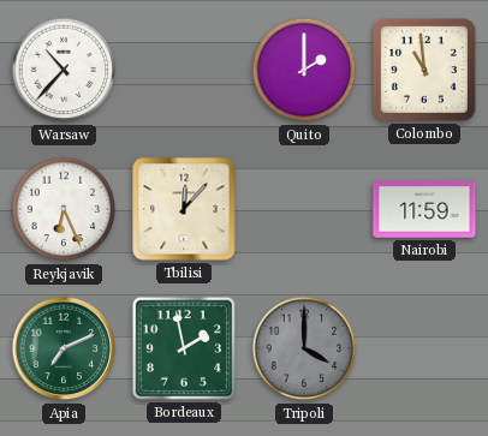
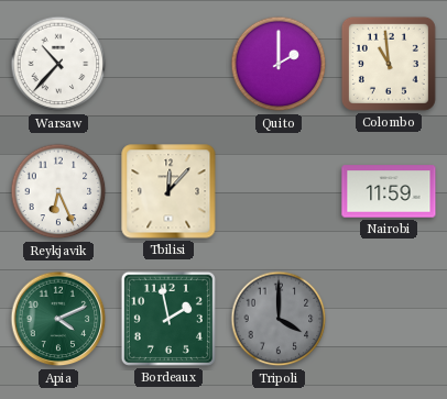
Apia: 7:11 -> 4:11 (58, 319)
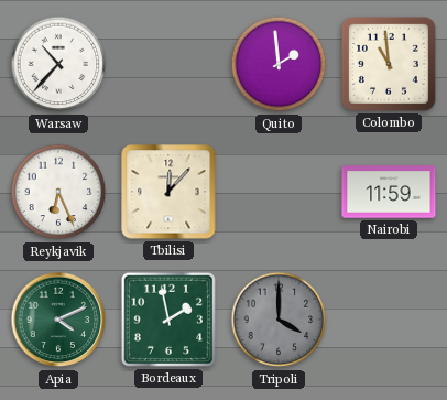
Quito: 2:00 -> 1:59 (279, 64)
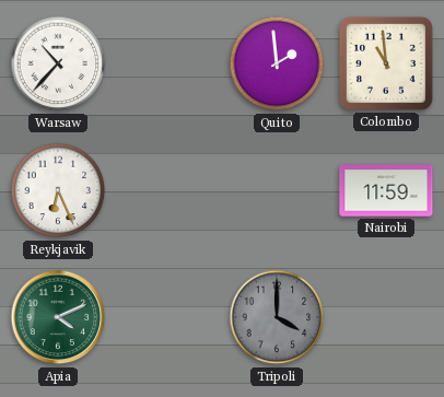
Tbilisi: 12:07 -> none (168, 192)
Bordeaux: 1:58 -> none (168, 320)
